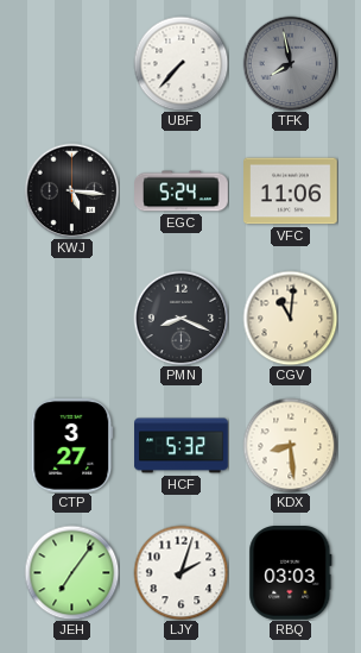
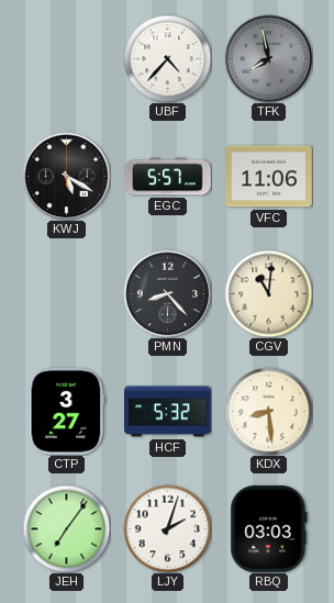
UBF: 7:37 -> 4:37 (167, 58)
KWJ: 5:16 -> 5:20 (66, 176)
EGC: 5:24 -> 5:57 (168, 177)
PMN: 8:19 -> 8:23 (167, 293)
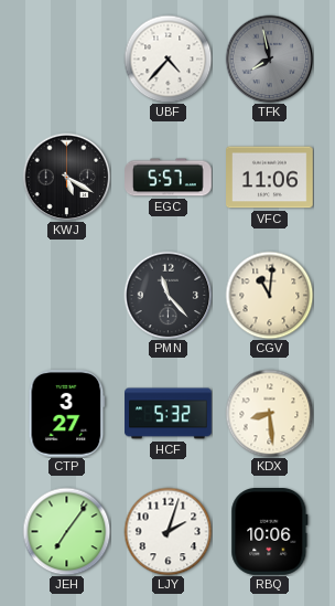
PMN: 8:23 -> 11:23 (167, 295)
RBQ: 03:03 -> 10:06 (270, 532)
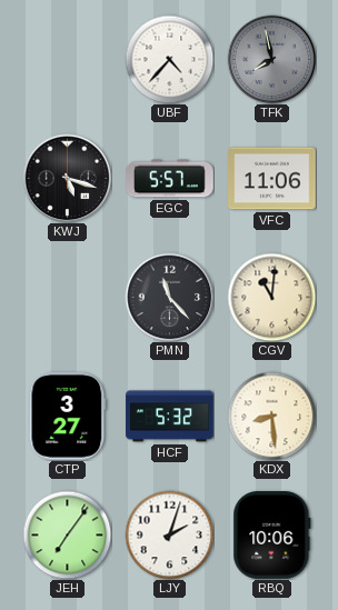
KWJ: 5:20 -> 5:18 (67, 178)
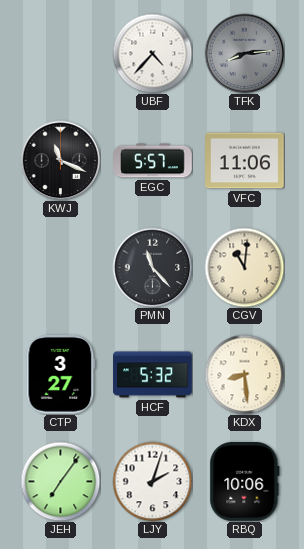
TFK: 7:58 -> 8:14 (244, 53)
KWJ: 5:18 -> 11:19 (60, 160)
